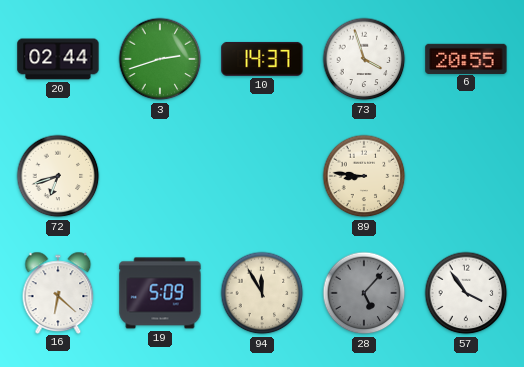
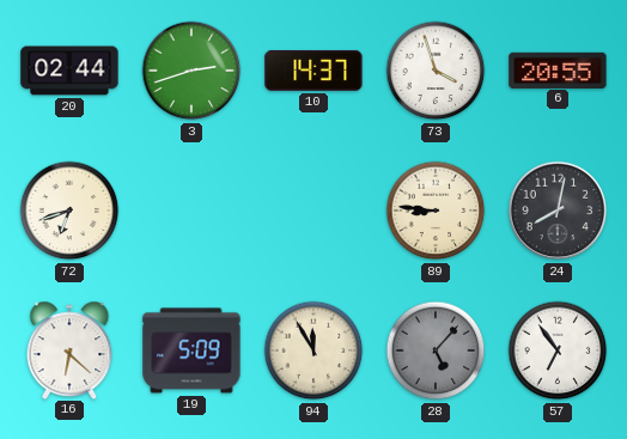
24: none -> 8:02 (558, 211)
57: 3:54 -> 6:54 (558, 350)
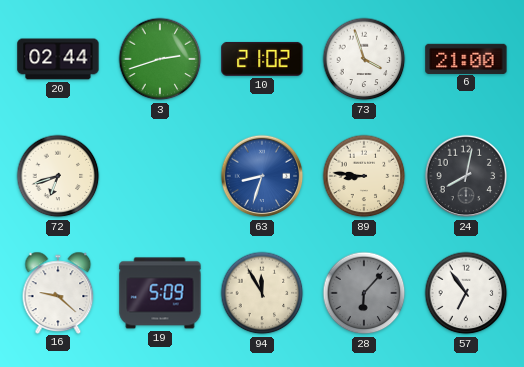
10: 14:37 -> 21:02 (262, 59)
6: 20:55 -> 21:00 (466, 58)
63: none -> 8:33 (262, 176)
16: 6:22 -> 9:22 (58, 292)
28: 5:07 -> 6:07 (364, 293)
